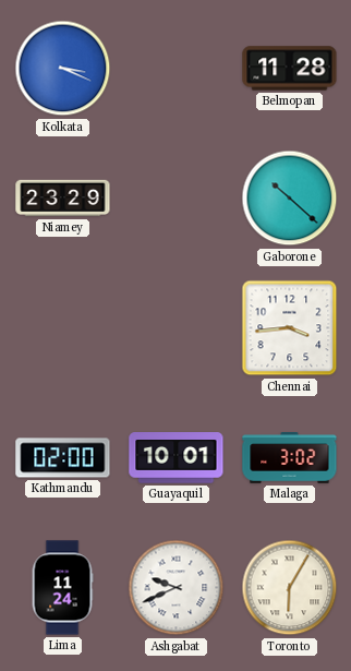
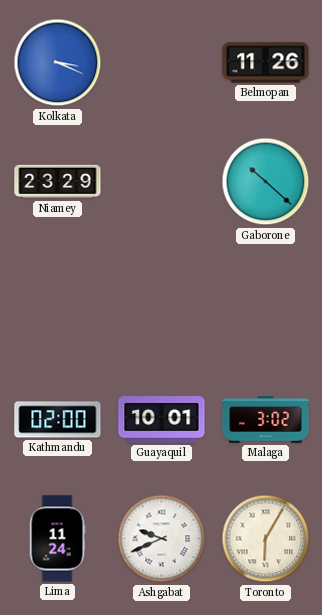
Belmopan: 11:28 -> 11:26 (266, 63)
Chennai: 3:44 -> none (290, 328)
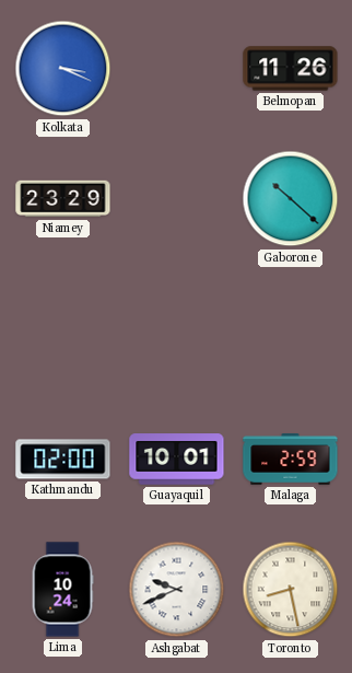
Malaga: 3:02 -> 2:59 (291, 460)
Lima: 11:24 -> 10:24 (62, 590)
Toronto: 6:05 -> 8:28 (291, 590)
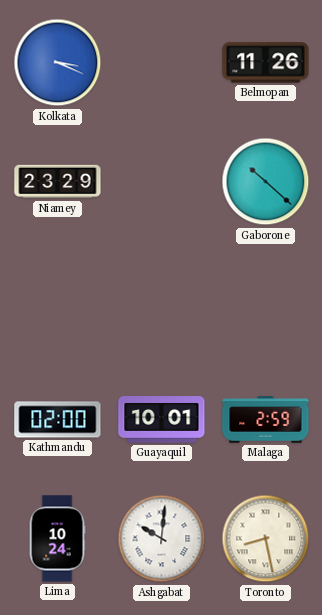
Ashgabat: 9:41 -> 10:01 (162, 539)
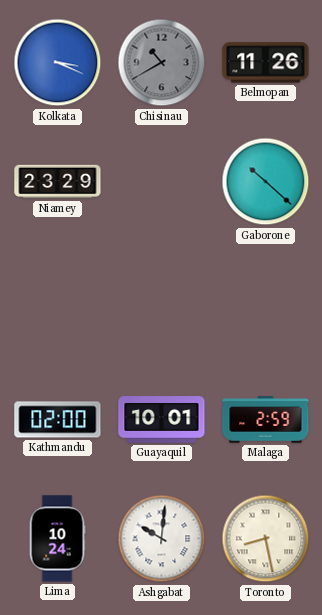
Chisinau: none -> 10:40 (162, 63)
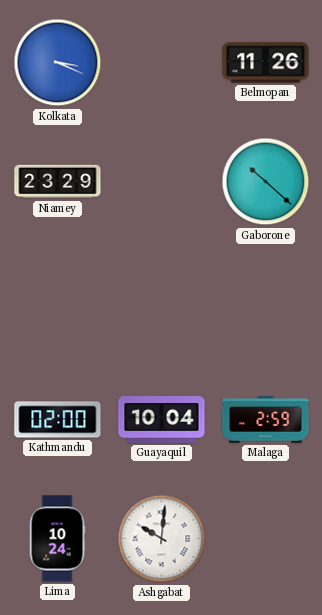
Chisinau: 10:40 -> none (162, 63)
Guayaquil: 10:01 -> 10:04 (162, 420)
Toronto: 8:28 -> none (266, 539)
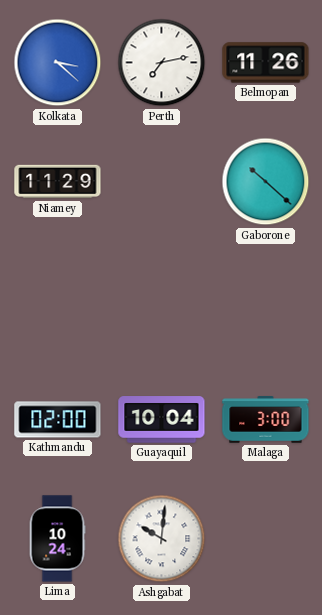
Kolkata: 3:19 -> 3:22 (58, 63)
Perth: none -> 7:13 (162, 63)
Niamey: 23:29 -> 11:29 (58, 182)
Malaga: 2:59 -> 3:00 (266, 420)
